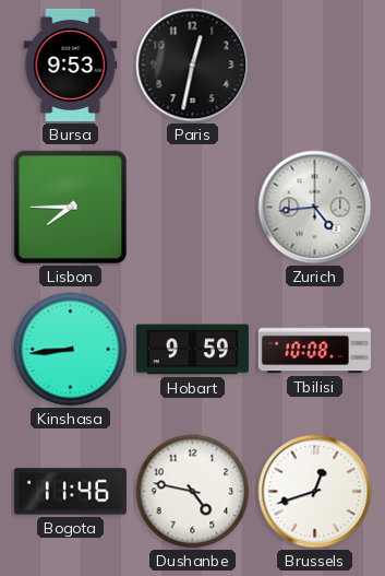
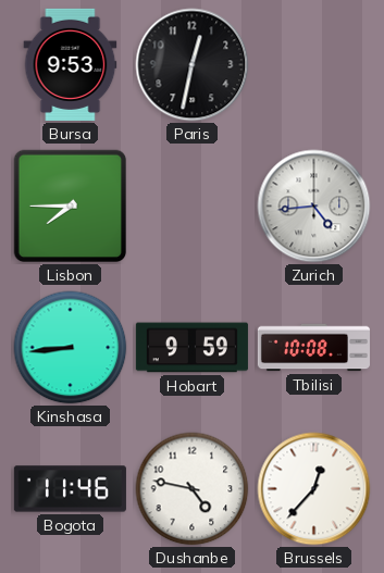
Brussels: 12:42 -> 12:37 (314, 489)
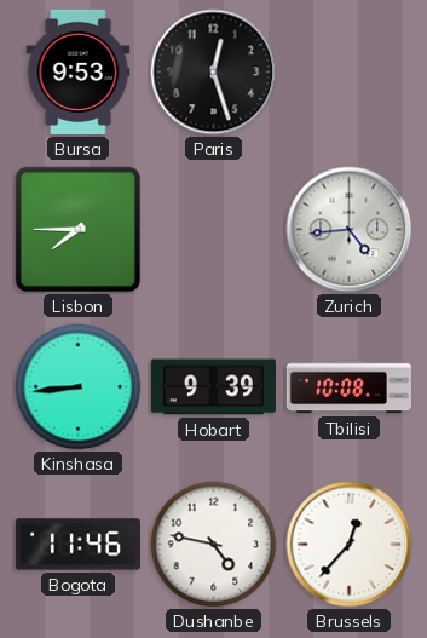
Paris: 12:32 -> 12:27 (214, 73)
Hobart: 9:59 -> 9:39 (213, 387)
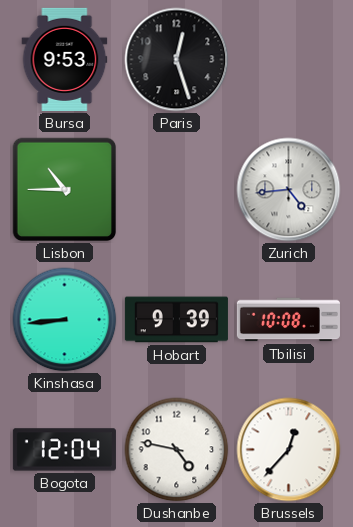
Lisbon: 7:45 -> 10:45 (65, 190)
Bogota: 11:46 -> 12:04 (64, 450)
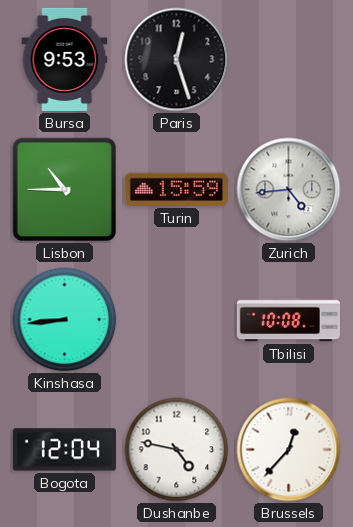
Turin: none -> 15:59 (176, 189)
Hobart: 9:39 -> none (176, 320)
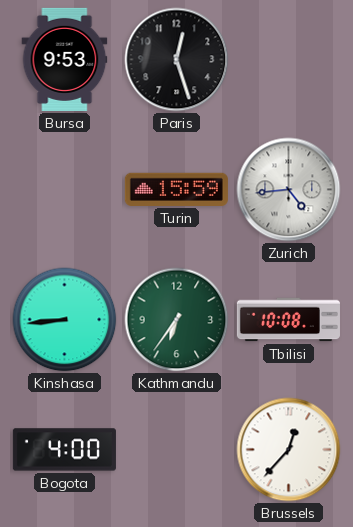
Lisbon: 10:45 -> none (65, 190)
Kathmandu: none -> 6:36 (177, 320)
Bogota: 12:04 -> 4:00 (64, 450)
Dushanbe: 4:47 -> none (177, 450)
